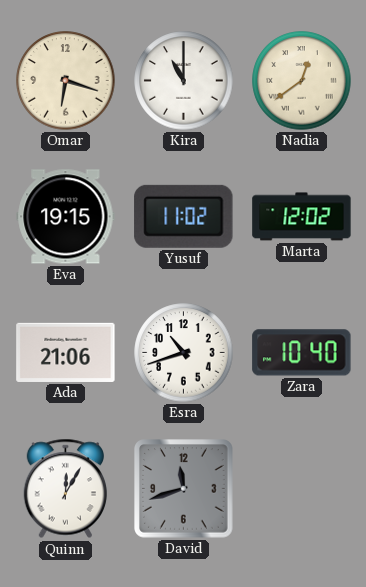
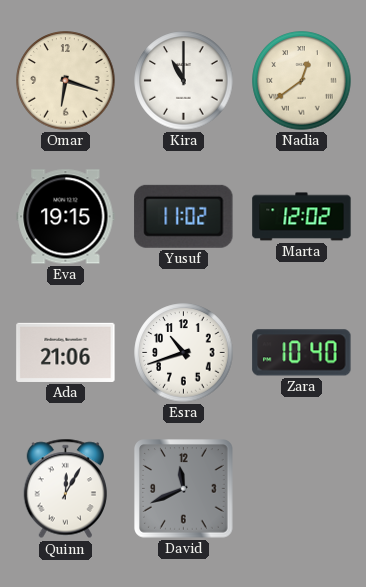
David: 11:42 -> 11:41 (184, 489)
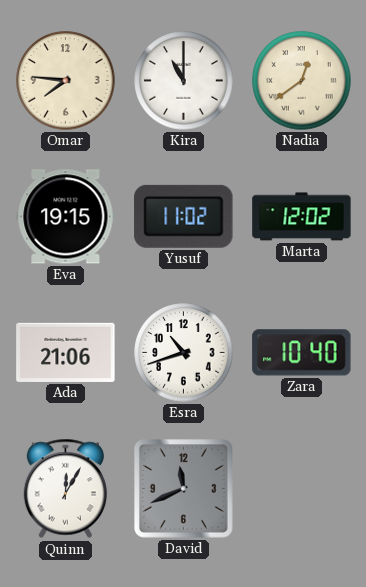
Omar: 6:18 -> 7:46 (66, 81)
